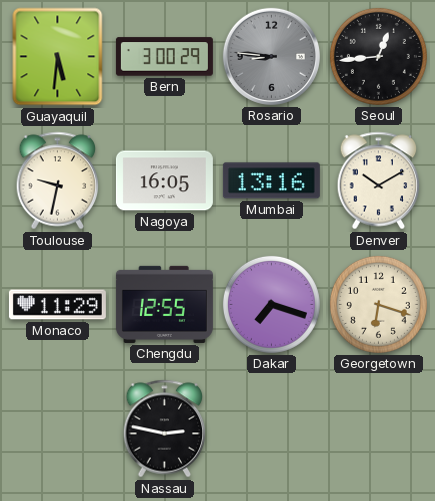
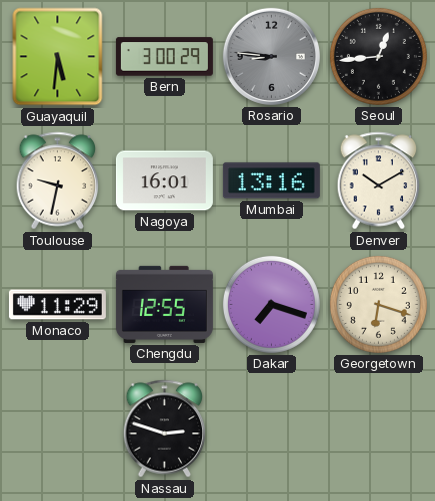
Nagoya: 16:05 -> 16:01 (164, 181)
Nassau: 2:47 -> 2:48 (165, 429)
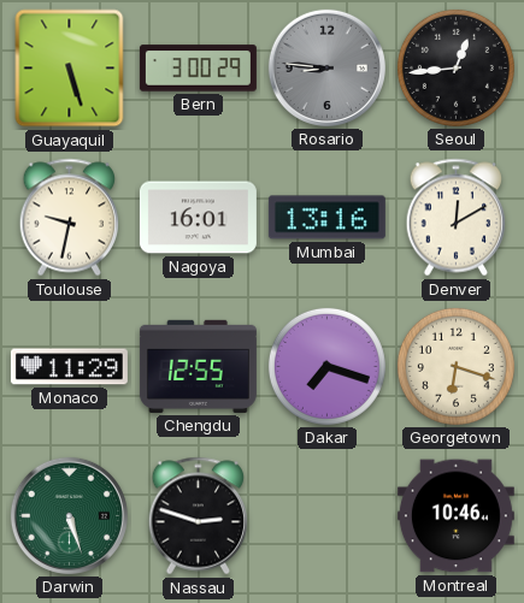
Guayaquil: 5:31 -> 5:27 (70, 69)
Denver: 10:10 -> 12:10 (457, 218)
Darwin: none -> 5:27 (69, 515)
Montreal: none -> 10:46 (455, 516)
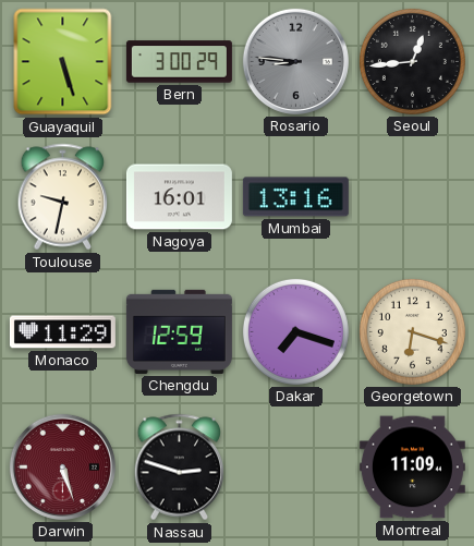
Denver: 12:10 -> none (457, 218)
Chengdu: 12:55 -> 12:59 (179, 331)
Darwin dial: green -> burgundy (62, 466)
Montreal: 10:46 -> 11:09 (412, 468)
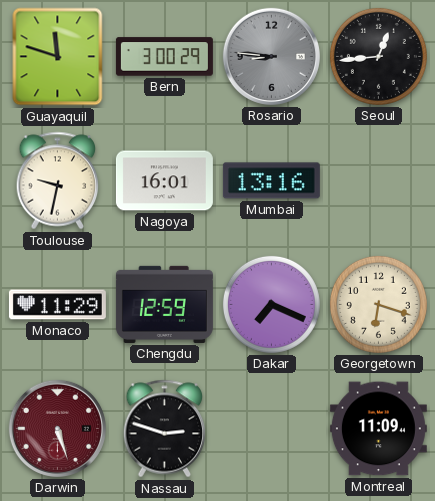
Guayaquil: 5:27 -> 11:48 (58, 57)
Dakar: 7:18 -> 7:19 (271, 304)
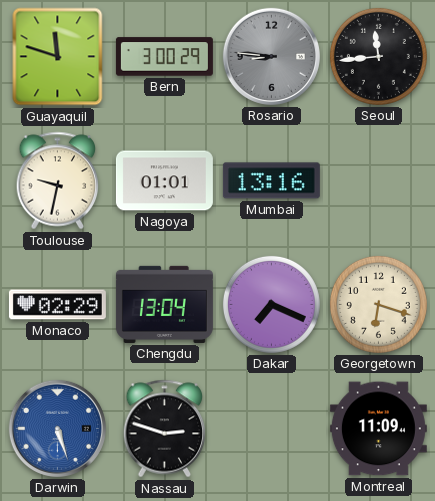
Seoul: 12:44 -> 11:44 (378, 56)
Nagoya: 16:01 -> 01:01 (164, 181)
Monaco: 11:29 -> 02:29 (57, 305)
Chengdu: 12:59 -> 13:04 (164, 304)
Darwin dial: burgundy -> blue (57, 428)
